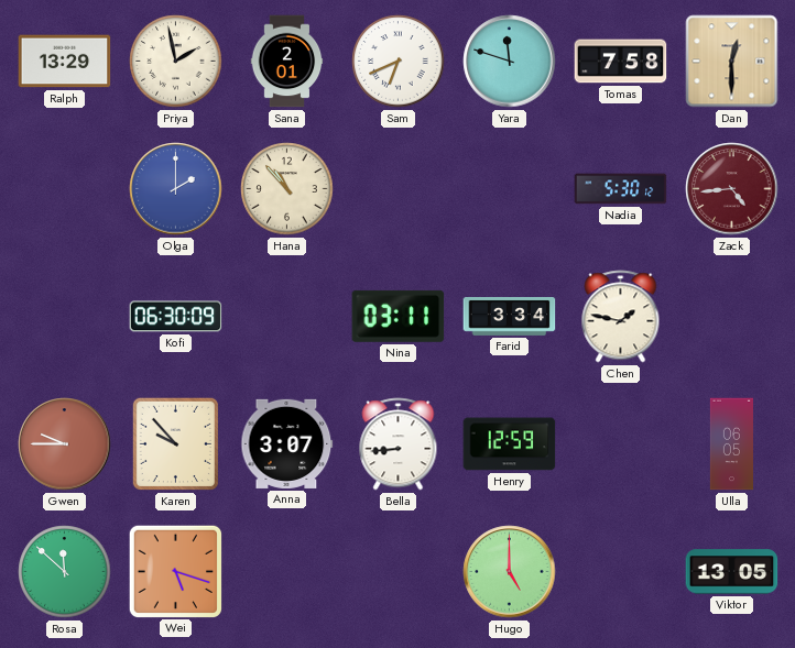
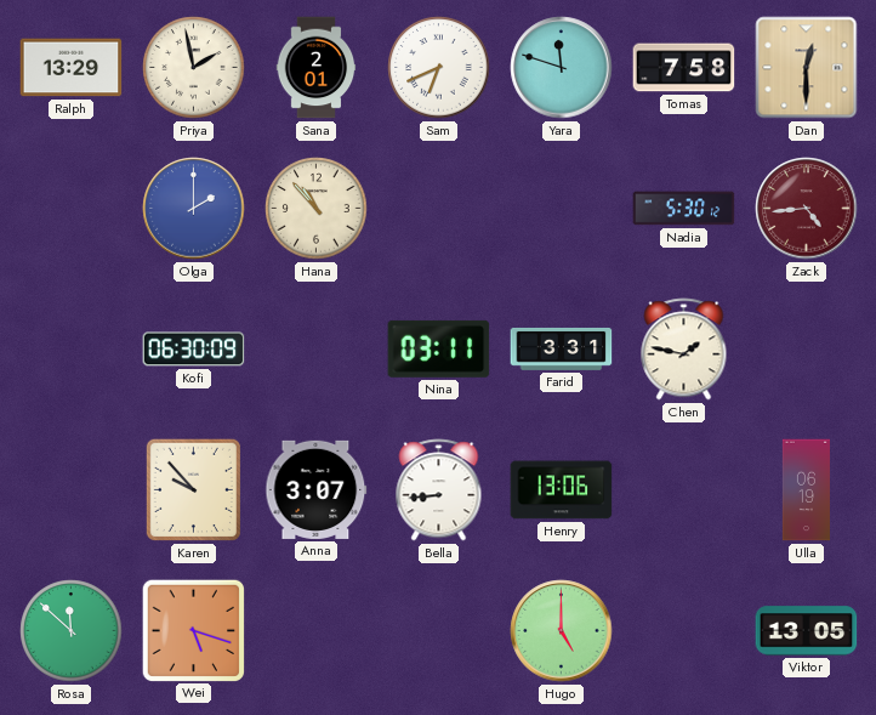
Farid: 3:34 -> 3:31 (562, 348)
Gwen: 9:45 -> none (65, 444)
Henry: 12:59 -> 13:06 (562, 490)
Ulla: 06:05 -> 06:19 (806, 490)
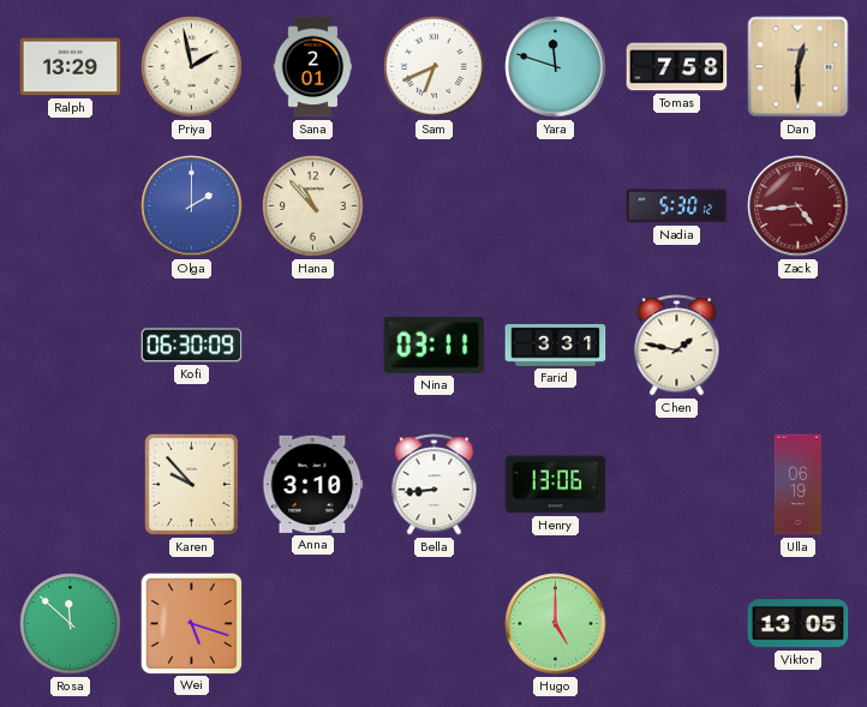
Anna: 3:07 -> 3:10 (313, 484)
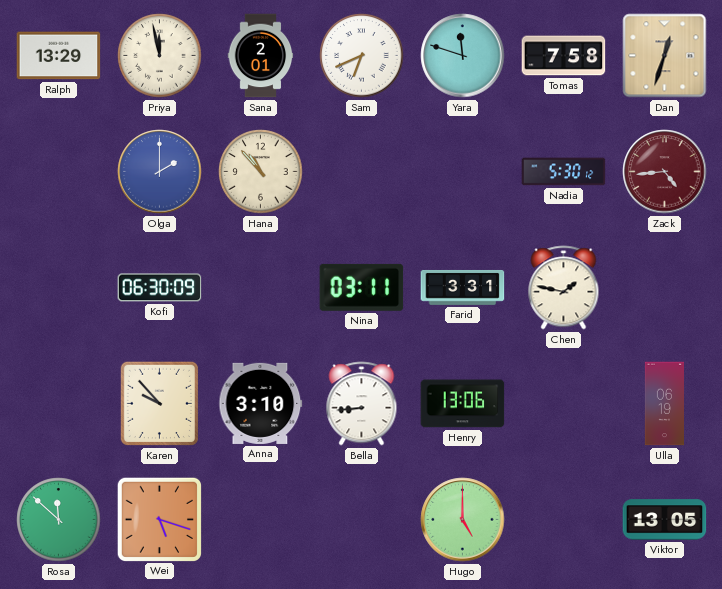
Priya: 1:58 -> 11:58 (160, 56)
Dan: 12:30 -> 12:33 (665, 56)
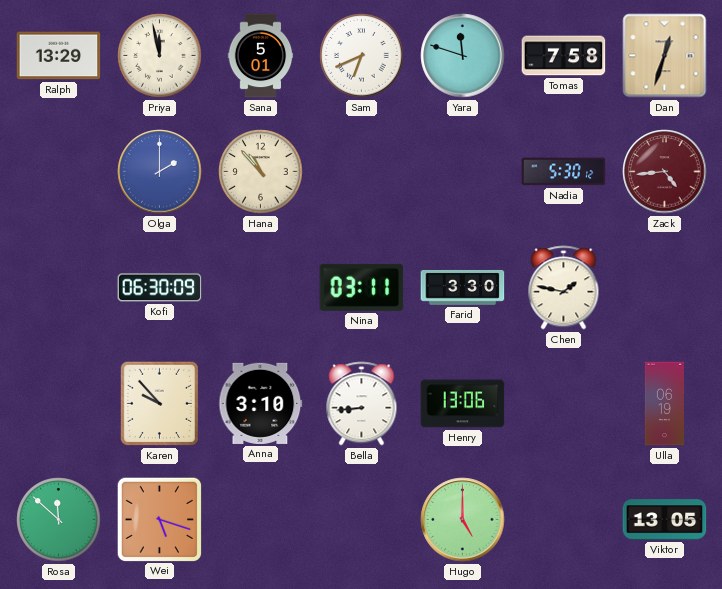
Sana: 2:01 -> 5:01 (261, 56)
Farid: 3:31 -> 3:30 (463, 287)
